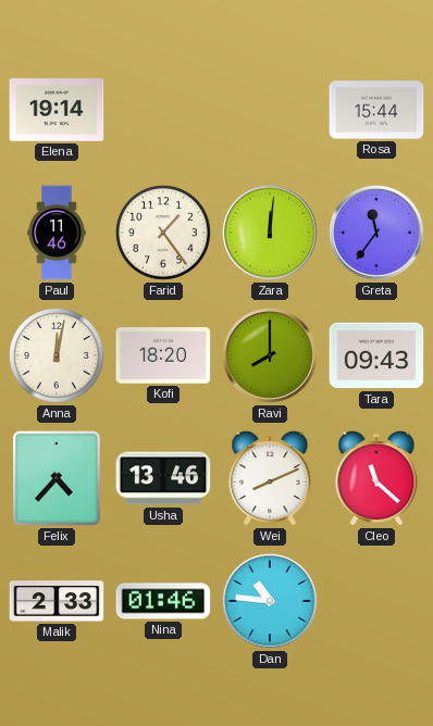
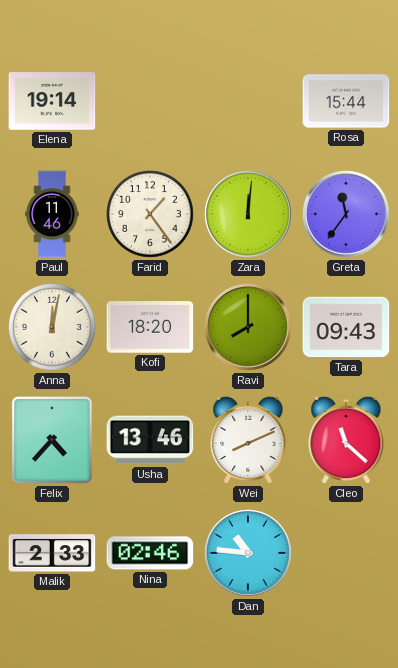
Nina: 01:46 -> 02:46 (150, 553)
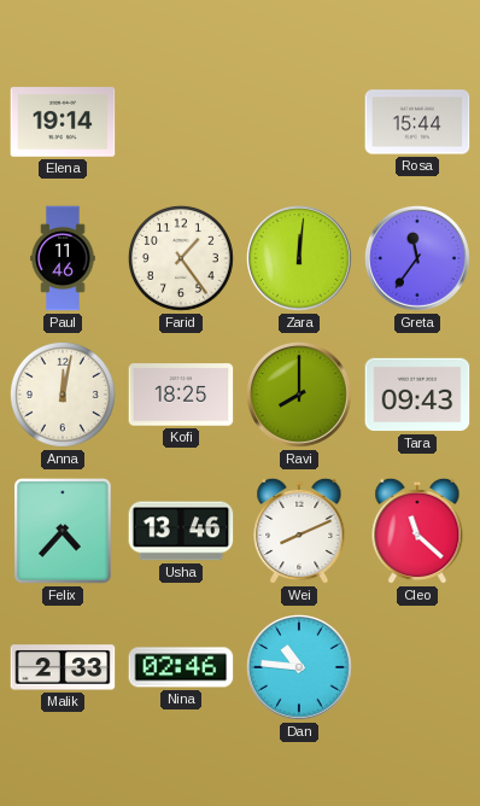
Kofi: 18:20 -> 18:25 (181, 395)
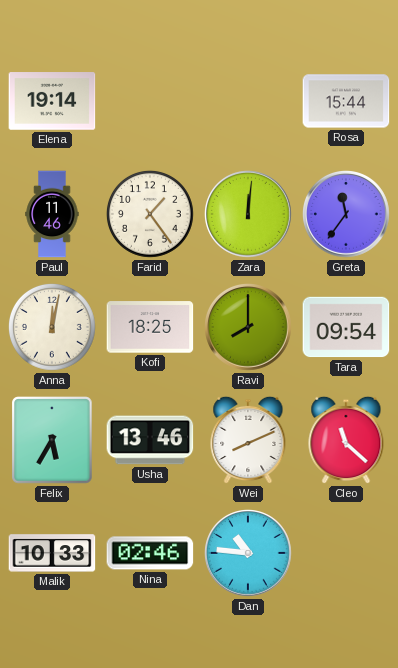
Tara: 09:43 -> 09:54 (346, 327)
Felix: 4:37 -> 5:35 (52, 440)
Malik: 2:33 -> 10:33 (52, 553)
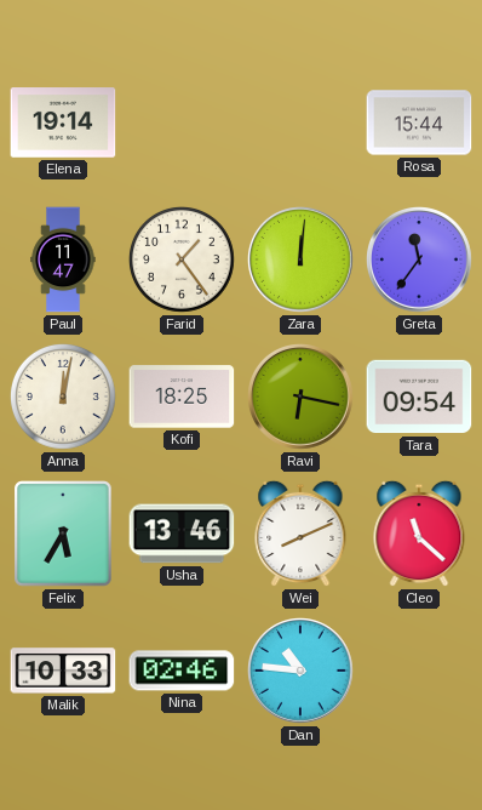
Paul: 11:46 -> 11:47 (63, 259)
Ravi: 8:00 -> 6:17 (302, 398)
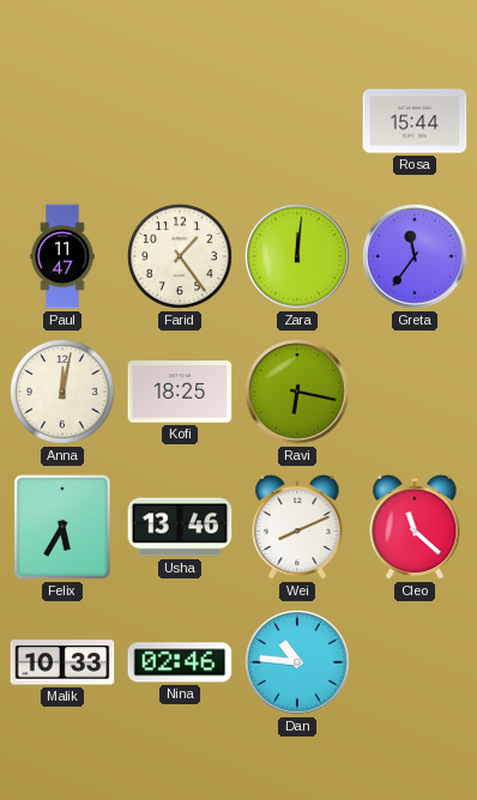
Elena: 19:14 -> none (63, 122)
Tara: 09:54 -> none (419, 397)
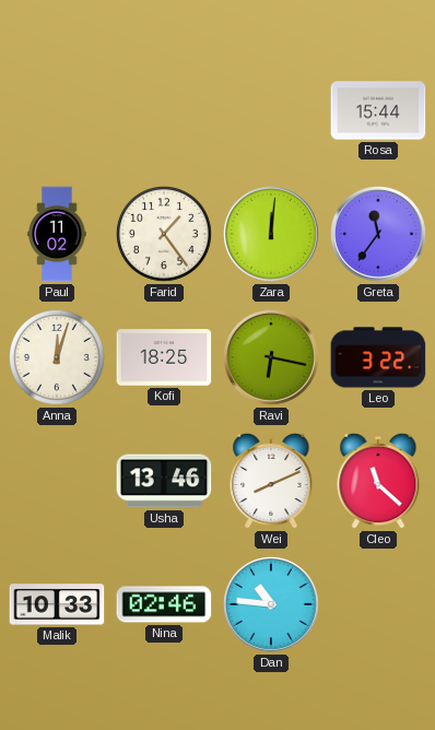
Paul: 11:47 -> 11:02 (57, 234)
Anna: 12:02 -> 12:03 (57, 357)
Leo: none -> 3:22 (378, 357)
Felix: 5:35 -> none (62, 527)
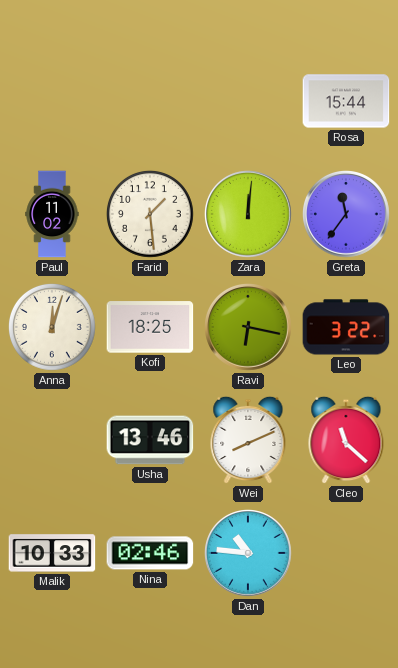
Farid: 1:24 -> 1:29 (150, 214)
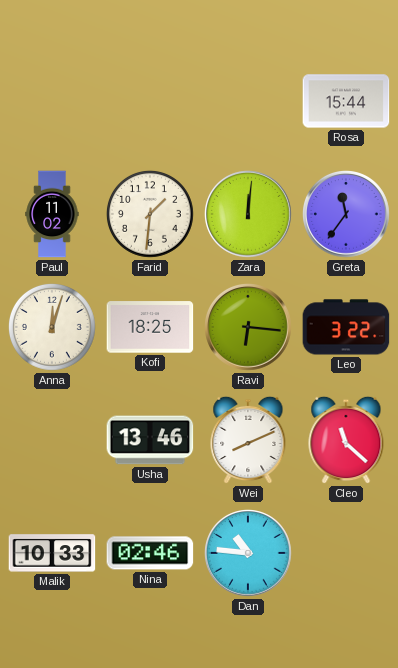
Farid: 1:29 -> 1:31 (150, 214)
Ravi: 6:17 -> 6:16 (249, 328)
